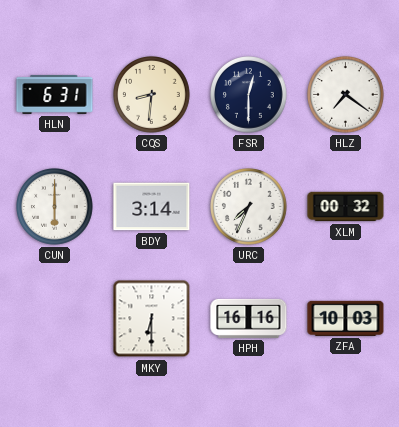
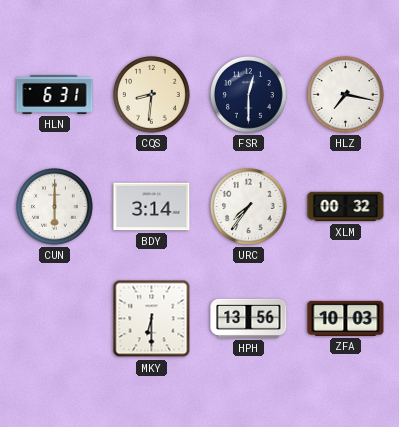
HLZ: 7:21 -> 7:17 (346, 95)
URC: 7:34 -> 7:36 (249, 207)
HPH: 16:16 -> 13:56 (249, 318)
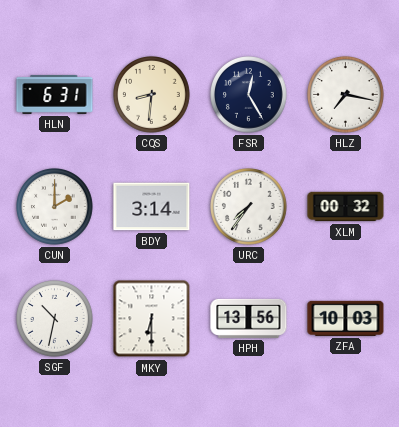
FSR: 12:30 -> 12:25 (249, 95)
CUN: 6:00 -> 2:00 (55, 207)
SGF: none -> 10:32 (55, 319)
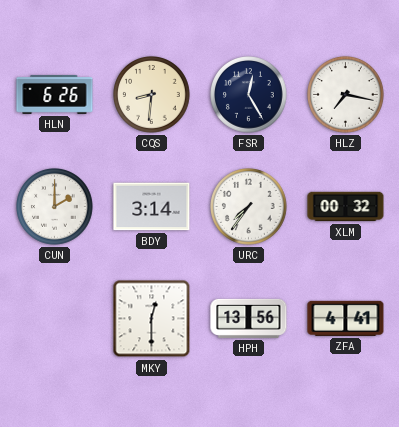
HLN: 6:31 -> 6:26 (55, 94)
SGF: 10:32 -> none (55, 319)
MKY: 6:30 -> 12:30 (152, 319)
ZFA: 10:03 -> 4:41 (346, 318)
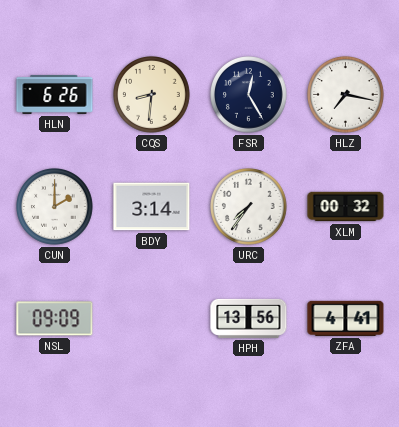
NSL: none -> 09:09 (55, 319)
MKY: 12:30 -> none (152, 319)
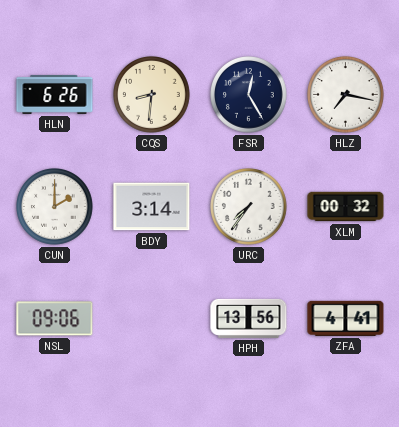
NSL: 09:09 -> 09:06 (55, 319)
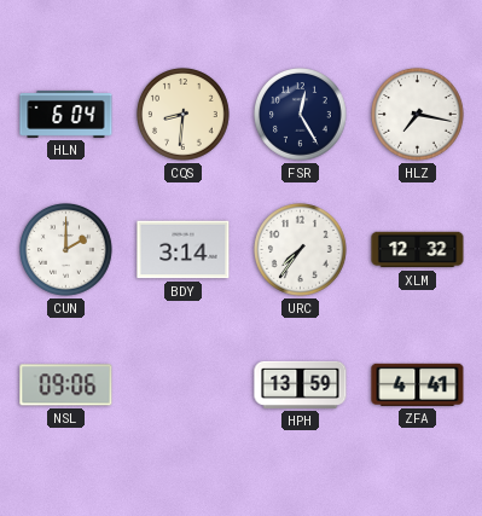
HLN: 6:26 -> 6:04 (66, 114)
XLM: 00:32 -> 12:32 (418, 250)
HPH: 13:56 -> 13:59 (301, 384)
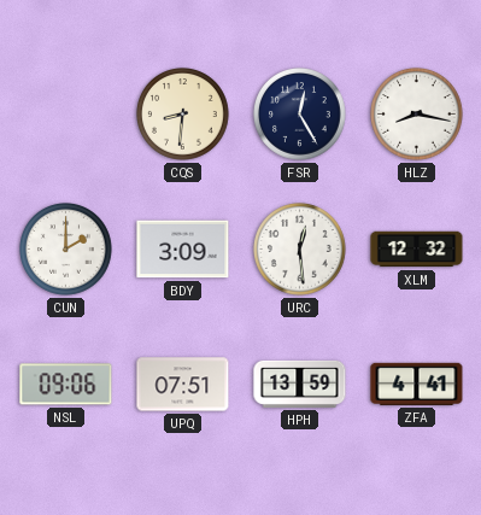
HLN: 6:04 -> none (66, 114)
HLZ: 7:17 -> 8:17 (417, 115)
BDY: 3:14 -> 3:09 (183, 250)
URC: 7:36 -> 12:29 (300, 250)
UPQ: none -> 07:51 (183, 385)
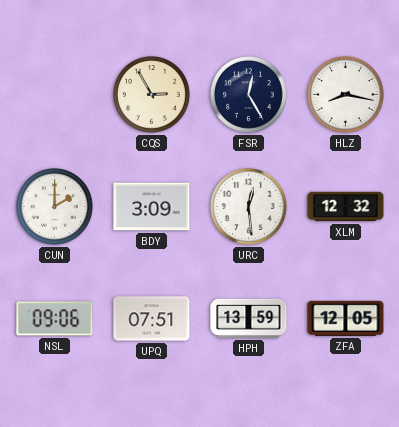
CQS: 8:31 -> 2:55 (152, 95)
ZFA: 4:41 -> 12:05 (346, 318)
